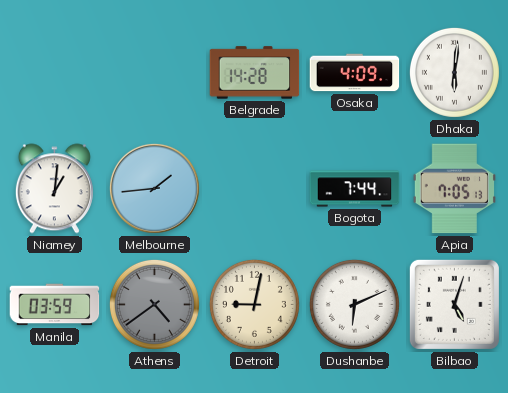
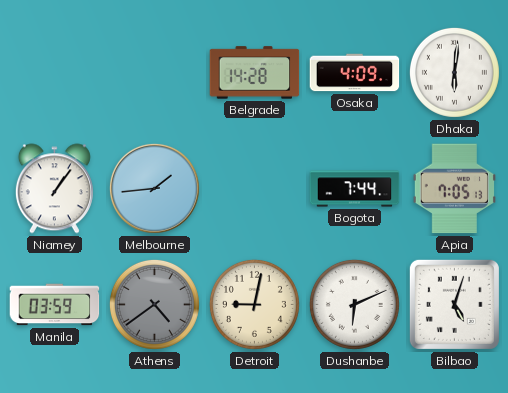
Niamey: 1:01 -> 1:06 (54, 189)
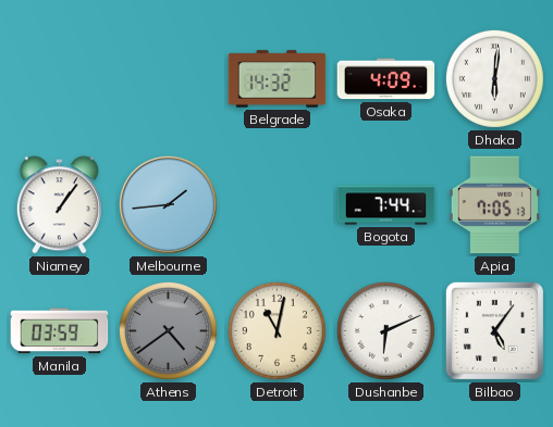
Belgrade: 14:28 -> 14:32 (278, 79)
Detroit: 9:02 -> 11:02 (276, 330)
Bilbao: 5:03 -> 5:06 (494, 330)
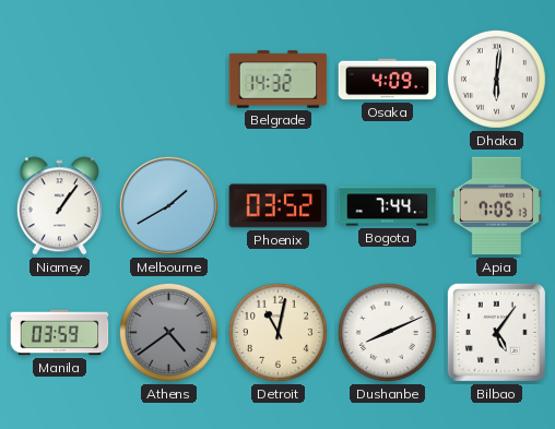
Melbourne: 1:44 -> 1:40 (168, 205)
Phoenix: none -> 03:52 (279, 206)
Dushanbe: 6:11 -> 8:11 (387, 332)
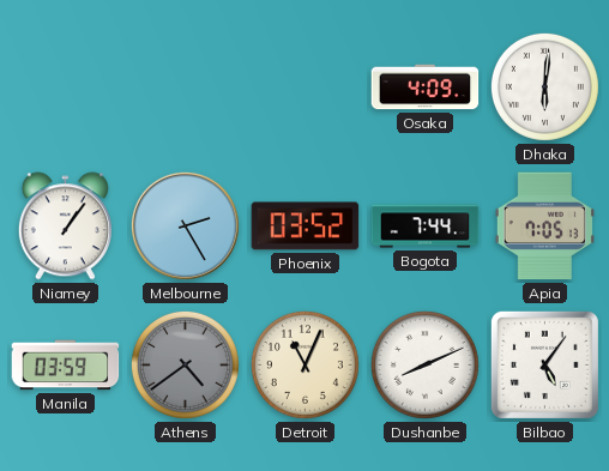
Belgrade: 14:32 -> none (279, 80)
Melbourne: 1:40 -> 2:25 (185, 225)
Detroit: 11:02 -> 11:04 (304, 364)
